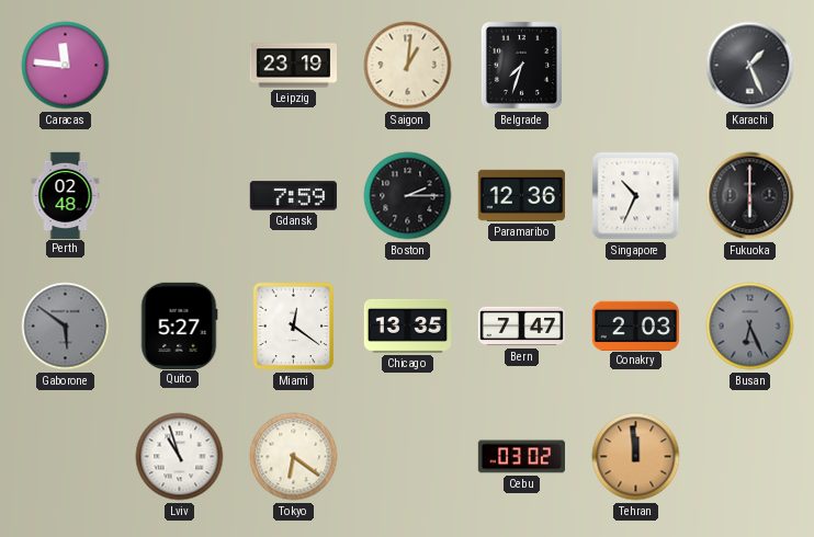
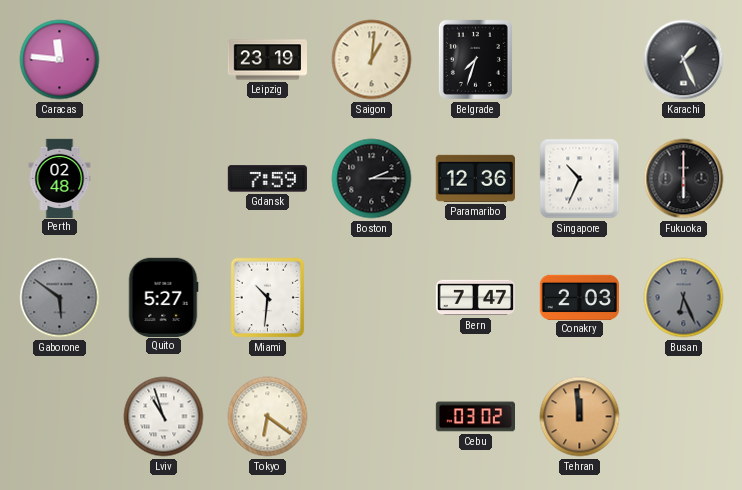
Miami: 12:21 -> 10:31 (268, 298)
Chicago: 13:35 -> none (407, 325)
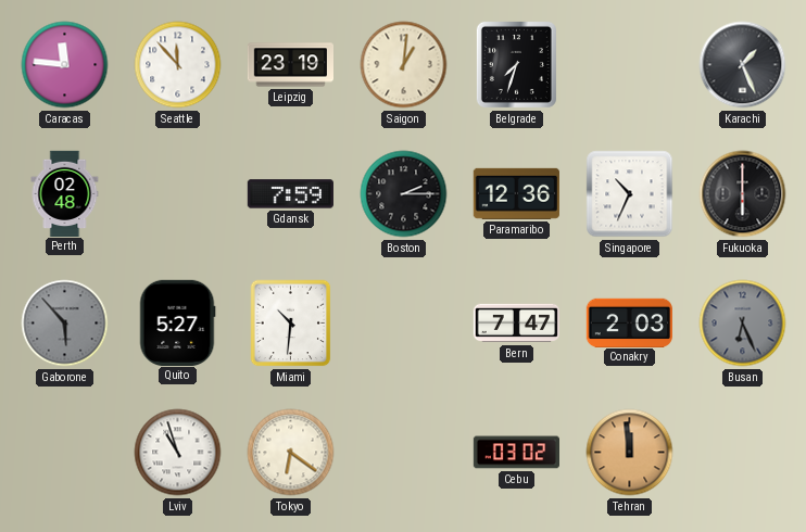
Seattle: none -> 11:53 (178, 65)
Gaborone: 5:51 -> 5:53 (65, 324)
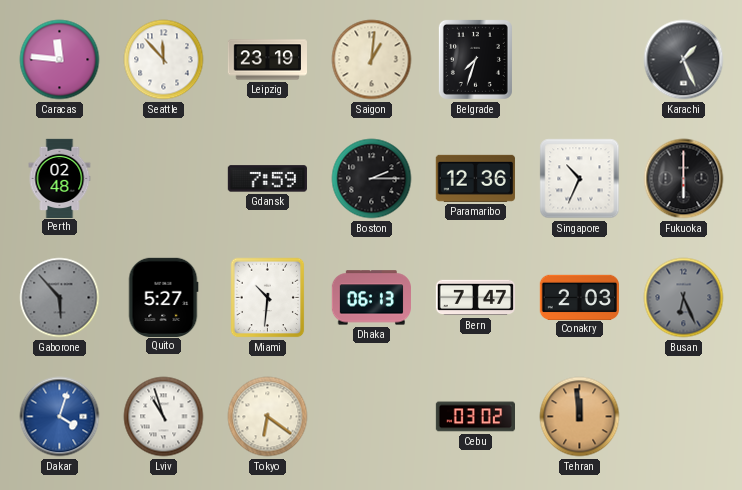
Dhaka: none -> 06:13 (371, 298)
Dakar: none -> 4:03 (60, 417)
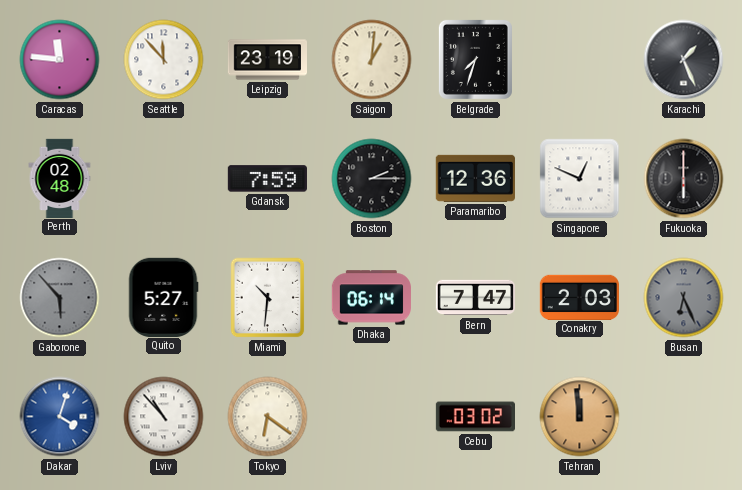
Singapore: 10:34 -> 12:49 (580, 179)
Dhaka: 06:13 -> 06:14 (371, 298)
Lviv: 10:57 -> 10:53 (164, 417)
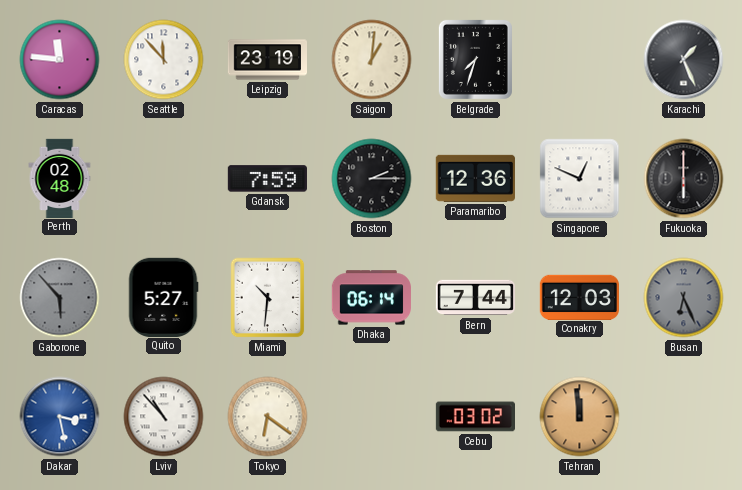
Bern: 7:47 -> 7:44 (475, 298)
Conakry: 2:03 -> 12:03 (579, 297)
Dakar: 4:03 -> 3:28 (60, 417)
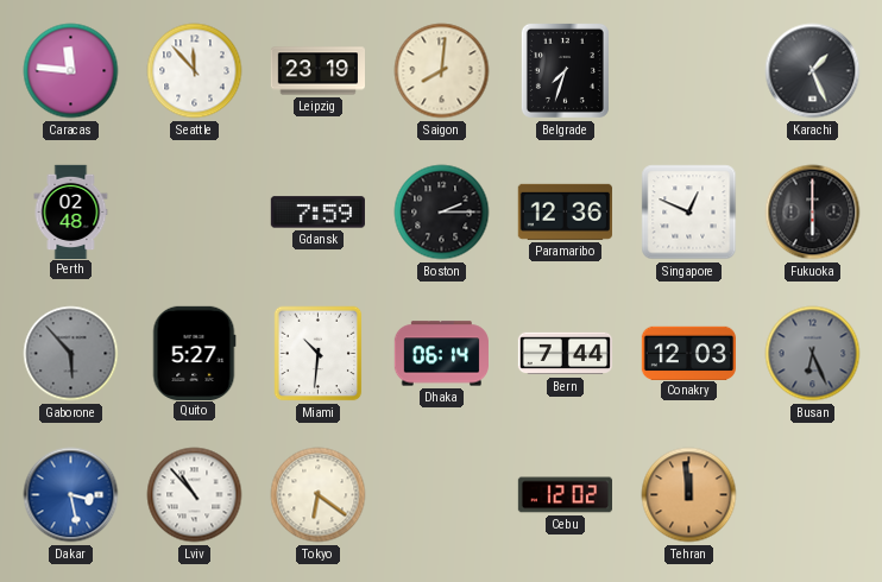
Saigon: 1:01 -> 8:01 (442, 71)
Cebu: 03:02 -> 12:02 (565, 495)
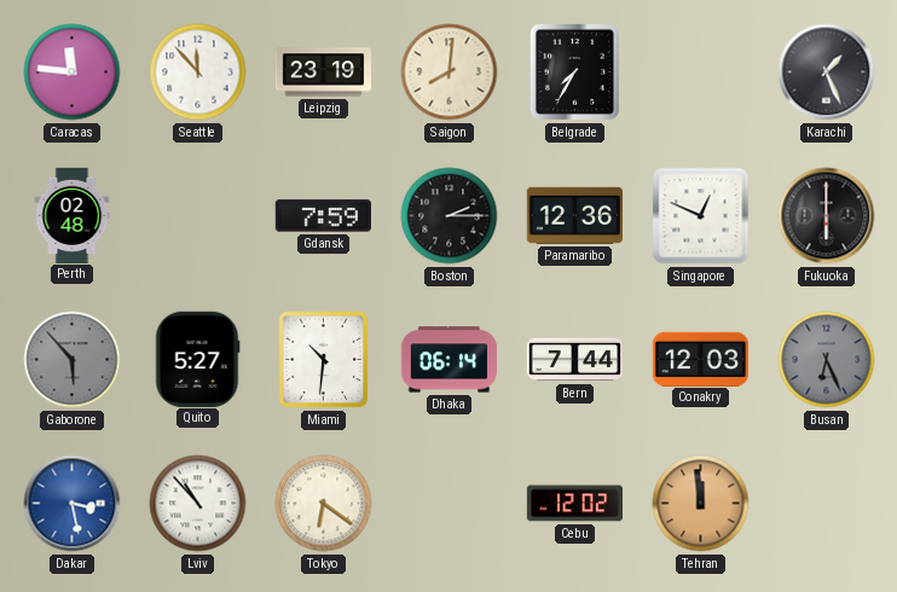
Belgrade: 7:33 -> 7:35 (574, 71)
